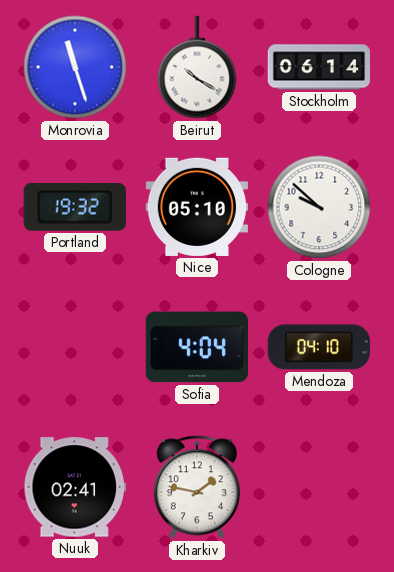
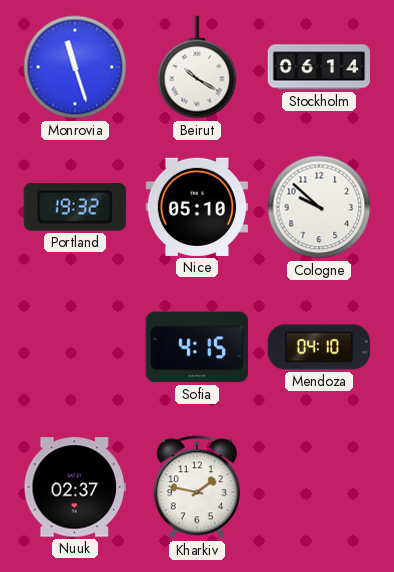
Sofia: 4:04 -> 4:15 (197, 347)
Nuuk: 02:41 -> 02:37 (74, 487)
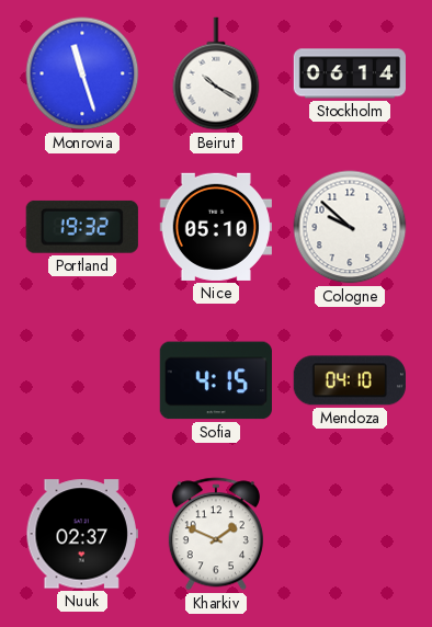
Kharkiv: 1:47 -> 1:49 (216, 534)
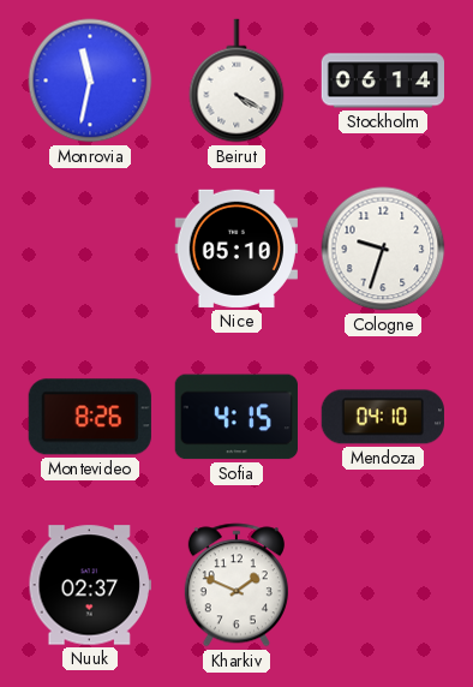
Monrovia: 11:27 -> 11:32 (90, 80)
Beirut: 10:20 -> 4:20 (237, 80)
Portland: 19:32 -> none (82, 227)
Cologne: 9:52 -> 9:33 (383, 249)
Montevideo: none -> 8:26 (90, 417)
